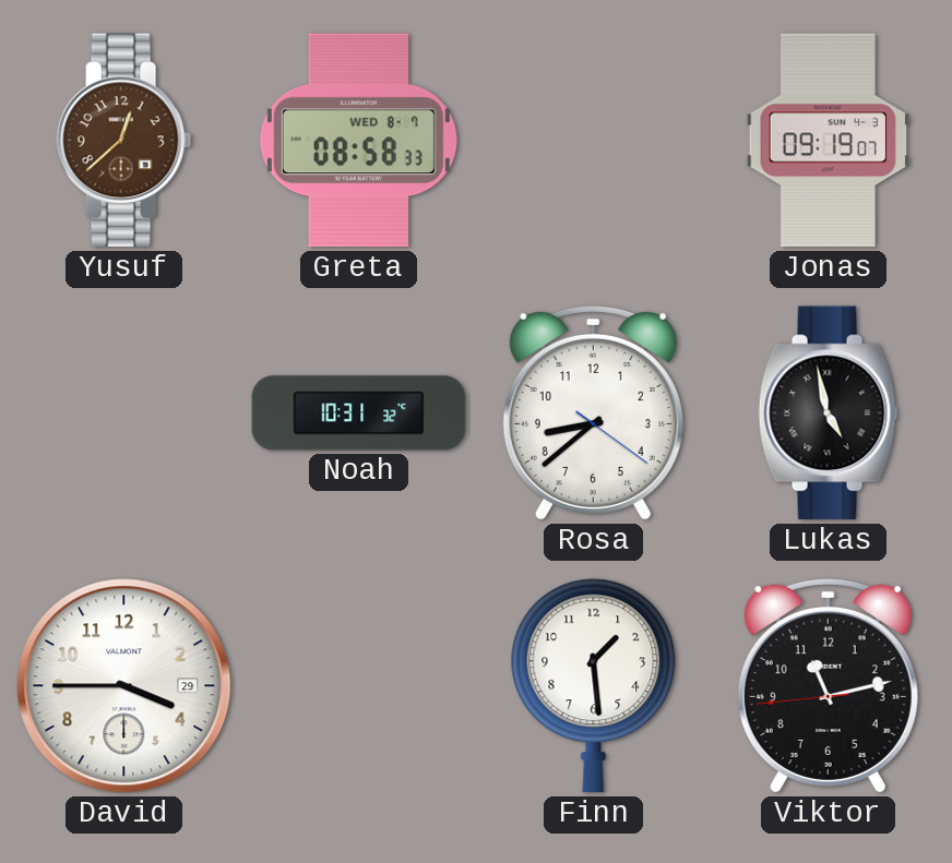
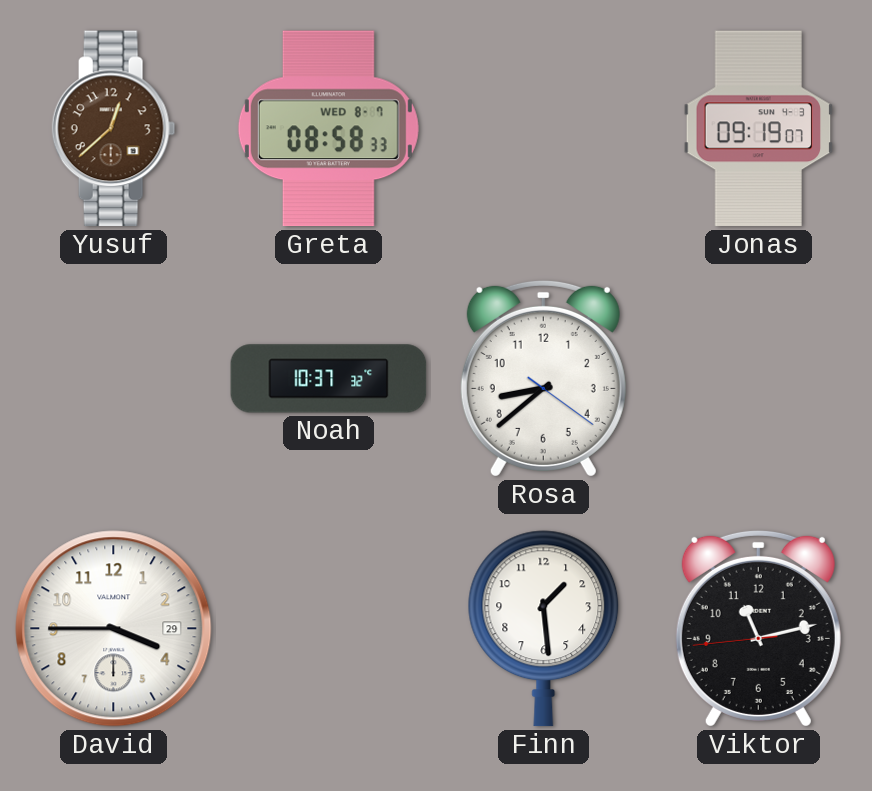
Noah: 10:31 -> 10:37 (329, 379)
Lukas: 4:58 -> none (829, 413)
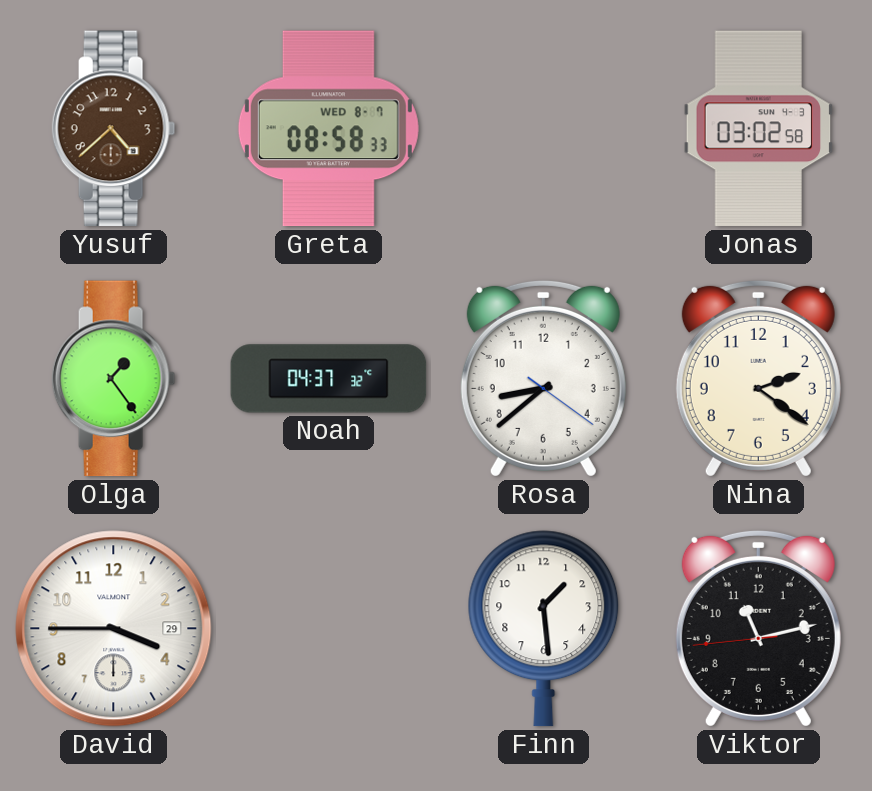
Yusuf: 12:38 -> 4:38 (114, 129)
Jonas: 09:19 -> 03:02 (759, 129)
Olga: none -> 1:24 (114, 379)
Noah: 10:37 -> 04:37 (329, 379)
Nina: none -> 2:21 (758, 378)
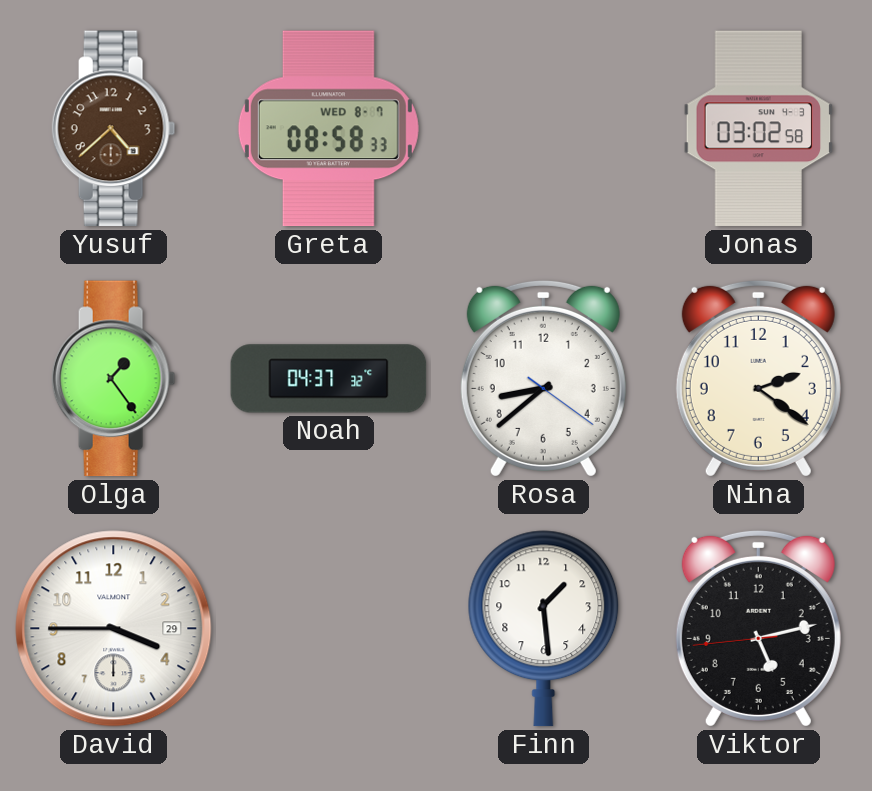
Viktor: 11:12 -> 5:12 (758, 628)
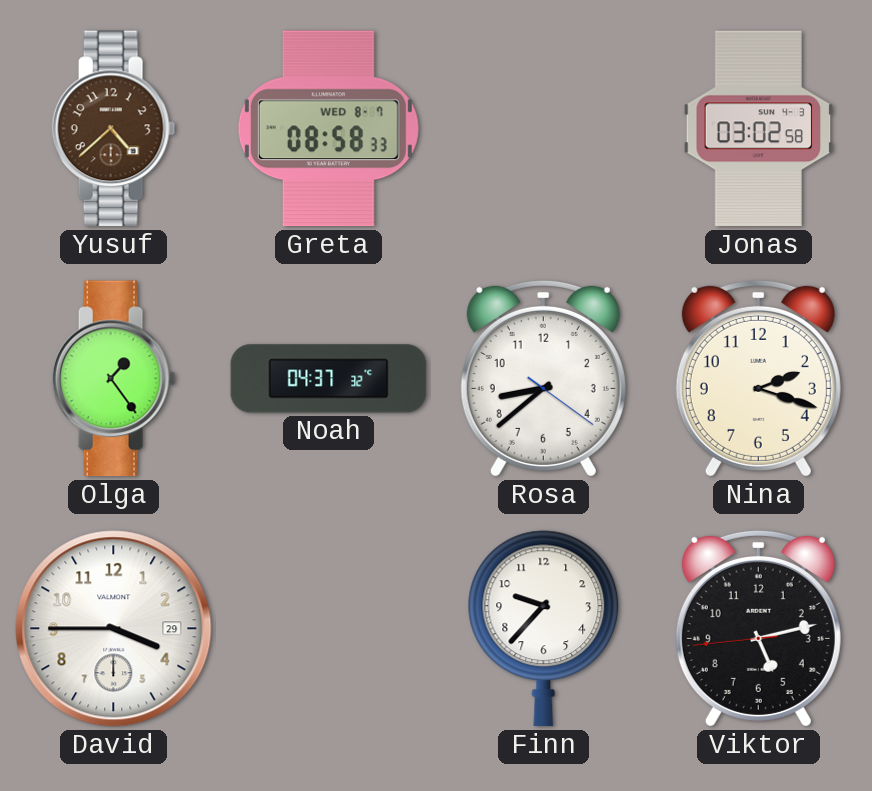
Nina: 2:21 -> 2:18 (758, 378)
Finn: 1:29 -> 9:37 (544, 629)
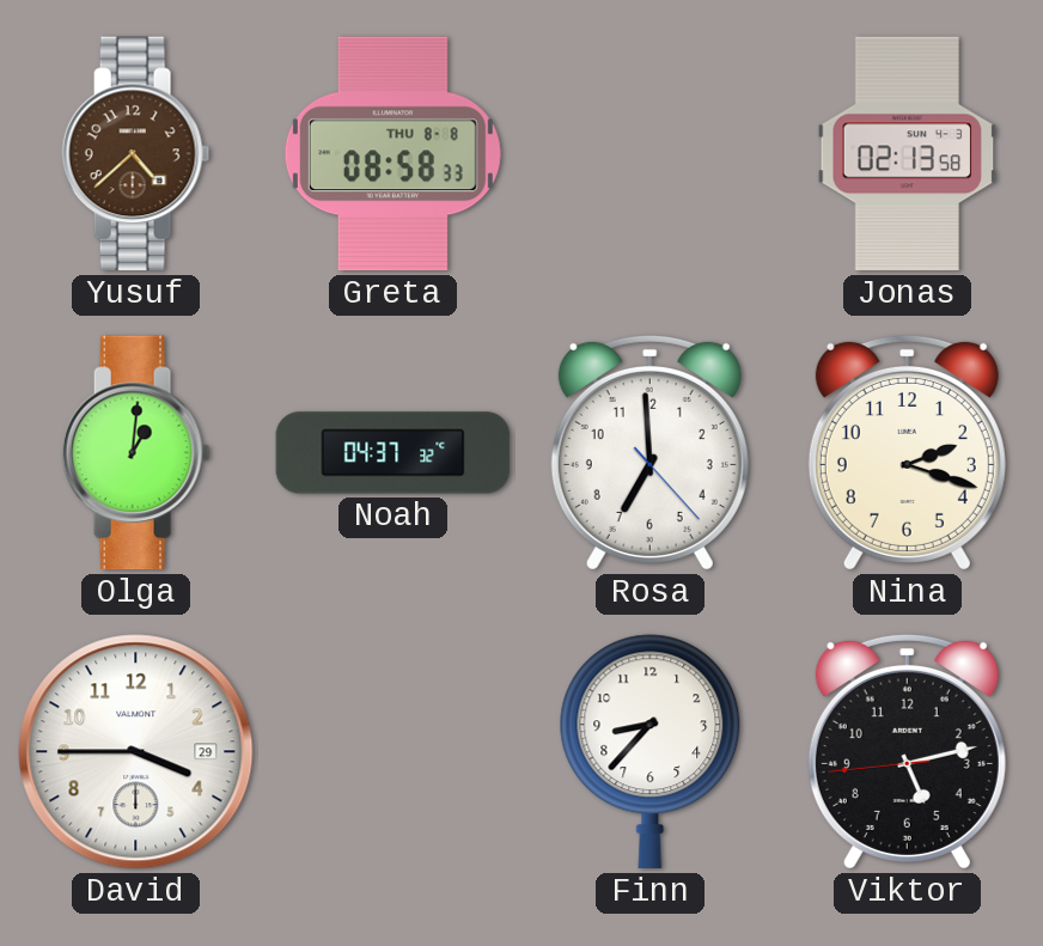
Greta date: WED 8-7 -> THU 8-8 (392, 154)
Jonas: 03:02 -> 02:13 (908, 154)
Olga: 1:24 -> 1:01 (136, 453)
Rosa: 8:38 -> 6:59 (649, 452)
Finn: 9:37 -> 8:37 (651, 752)
